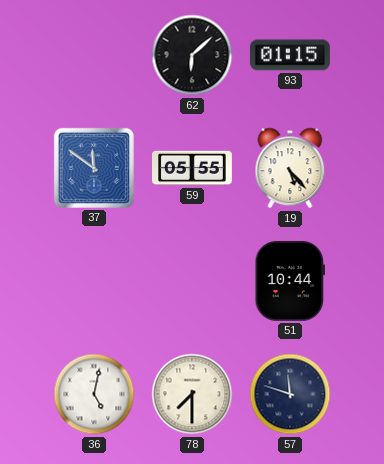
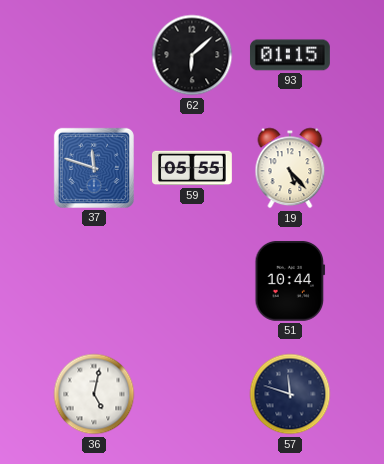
37: 11:51 -> 11:48 (94, 168)
78: 7:30 -> none (192, 394)
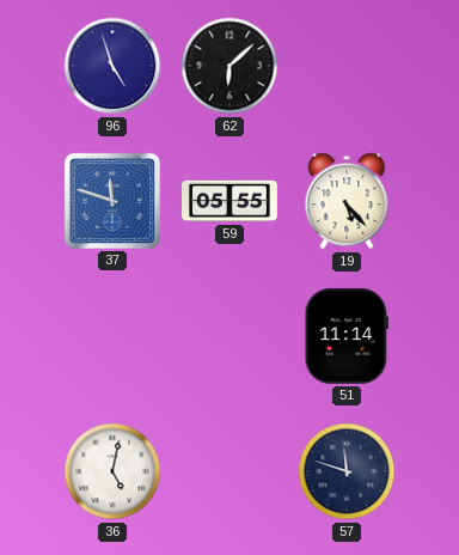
96: none -> 4:57 (112, 66)
93: 01:15 -> none (290, 55)
51: 10:44 -> 11:14 (347, 336)
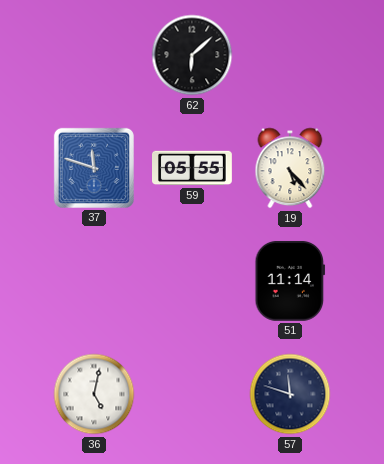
96: 4:57 -> none (112, 66)
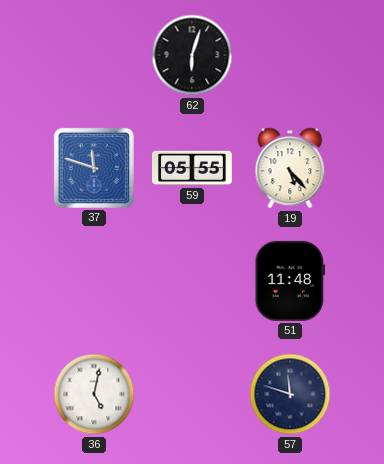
62: 6:08 -> 6:03 (192, 55)
51: 11:14 -> 11:48 (290, 281)
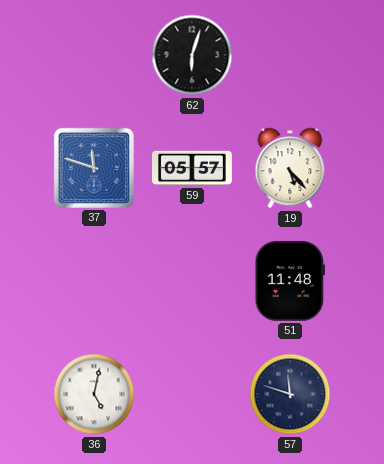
59: 05:55 -> 05:57 (193, 168)
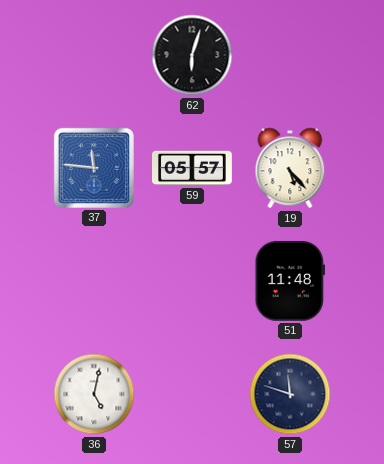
37: 11:48 -> 11:46 (94, 168)
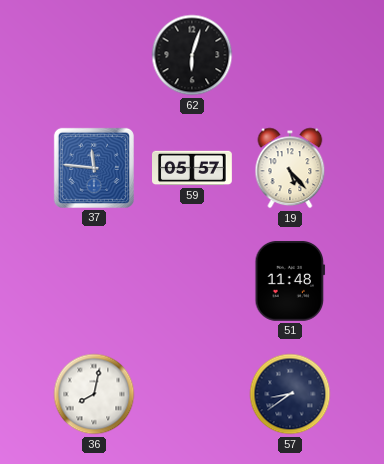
36: 5:02 -> 8:02 (94, 394)
57: 11:48 -> 8:39 (290, 394)
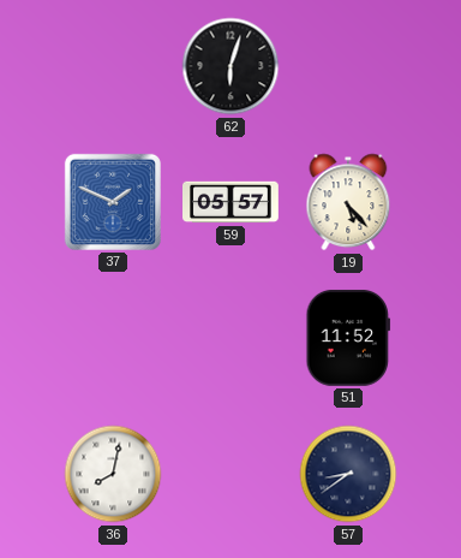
37: 11:46 -> 1:49 (113, 202)
51: 11:48 -> 11:52 (348, 338)
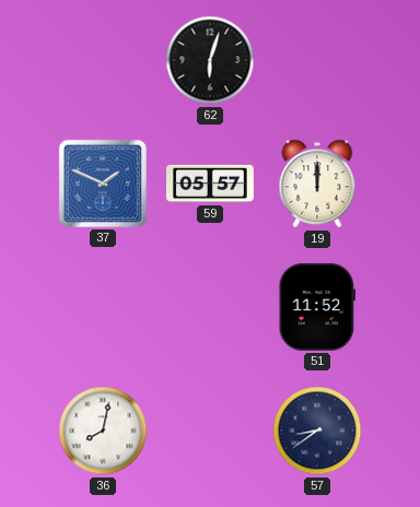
19: 5:23 -> 12:00 (317, 184)
